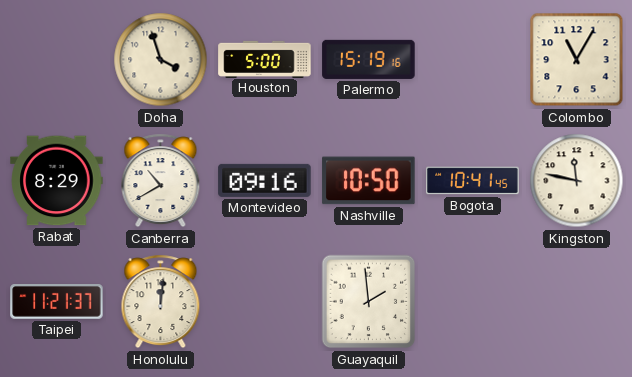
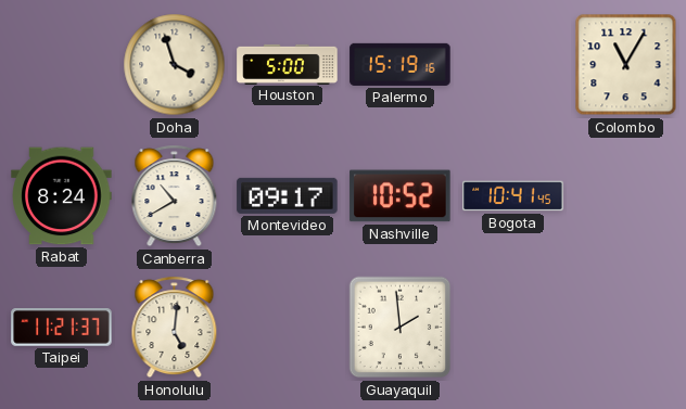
Rabat: 8:29 -> 8:24 (62, 196)
Montevideo: 09:16 -> 09:17 (288, 195)
Nashville: 10:50 -> 10:52 (401, 196)
Kingston: 11:47 -> none (577, 181)
Honolulu: 12:01 -> 5:01 (175, 328)
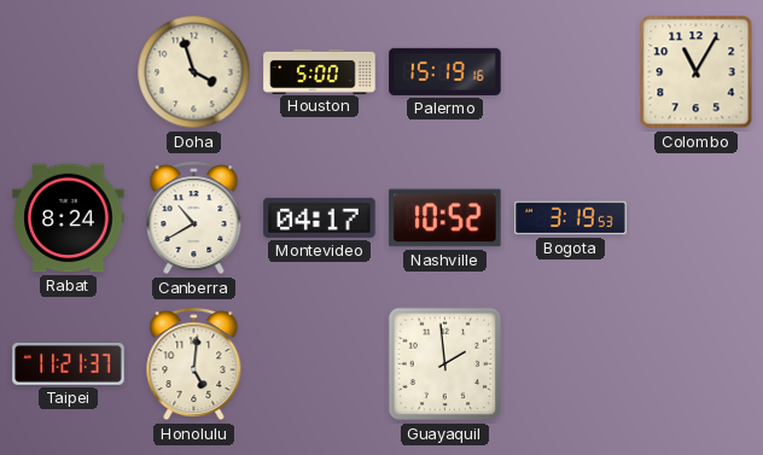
Montevideo: 09:17 -> 04:17 (320, 217)
Bogota: 10:41 -> 3:19 (571, 218)
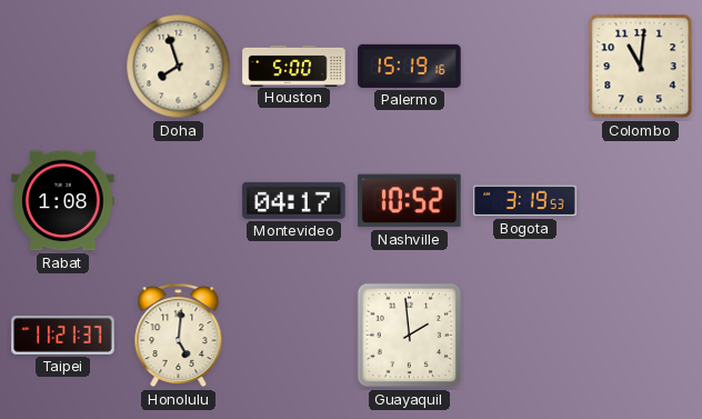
Doha: 3:57 -> 7:57 (179, 67)
Colombo: 11:05 -> 11:01 (641, 67)
Rabat: 8:24 -> 1:08 (63, 201)
Canberra: 10:40 -> none (194, 218)
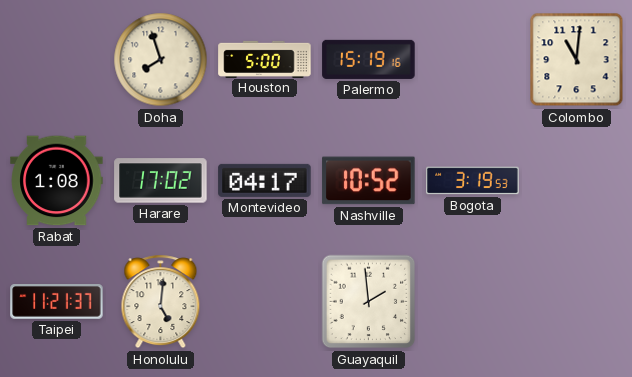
Harare: none -> 17:02 (161, 181)
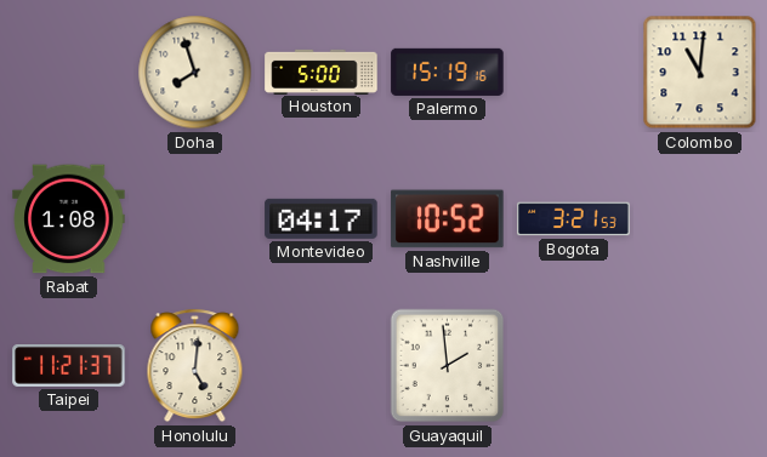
Harare: 17:02 -> none (161, 181)
Bogota: 3:19 -> 3:21 (574, 219)
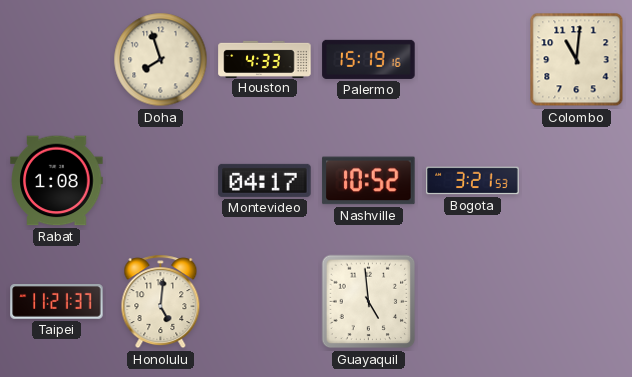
Houston: 5:00 -> 4:33 (265, 59)
Guayaquil: 1:59 -> 4:59 (369, 302)
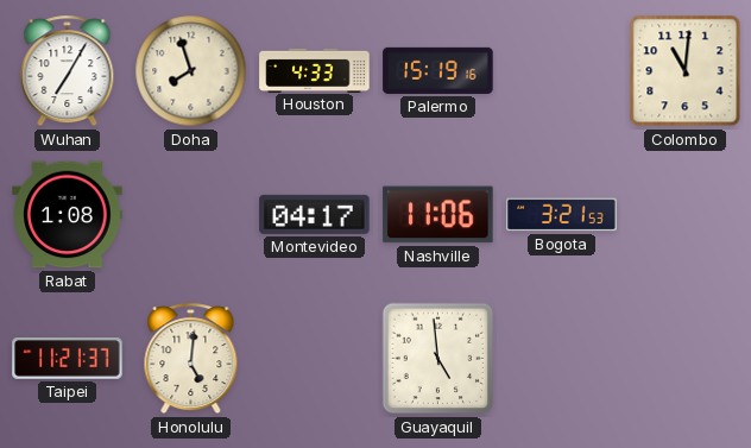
Wuhan: none -> 7:05 (68, 71)
Nashville: 10:52 -> 11:06 (438, 215)
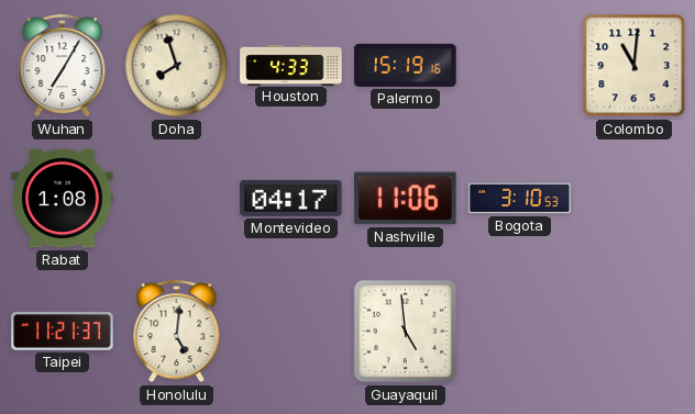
Bogota: 3:21 -> 3:10 (520, 199)
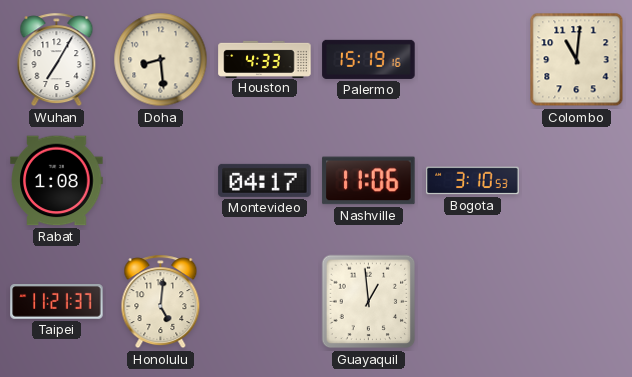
Doha: 7:57 -> 8:29 (161, 60)
Guayaquil: 4:59 -> 12:59 (369, 302)
